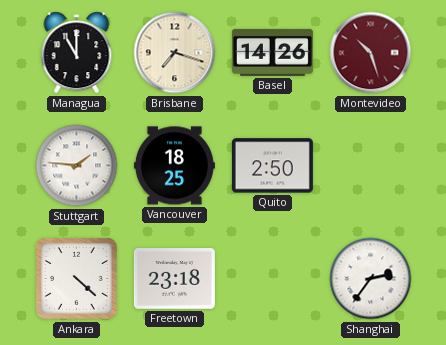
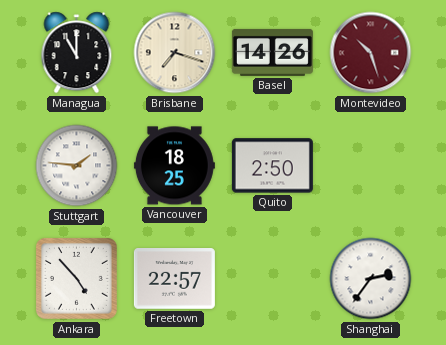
Ankara: 4:22 -> 4:53 (76, 278)
Freetown: 23:18 -> 22:57 (174, 279)
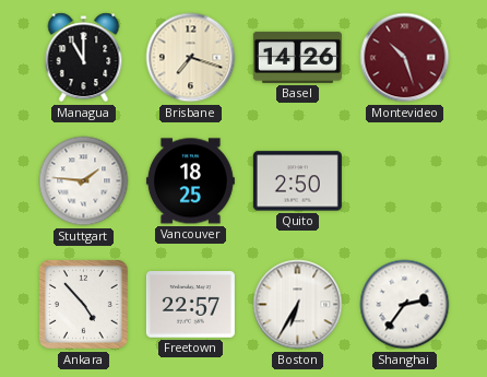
Boston: none -> 6:35 (298, 305)
